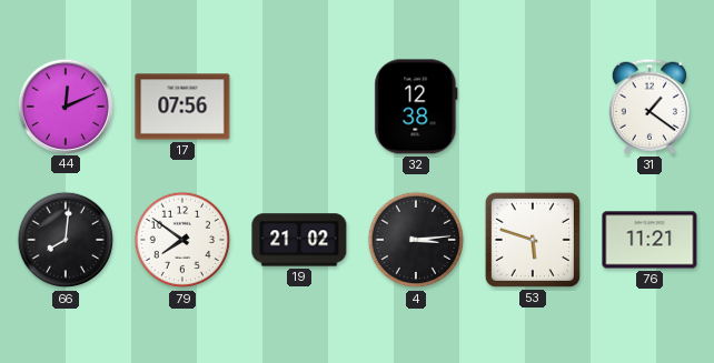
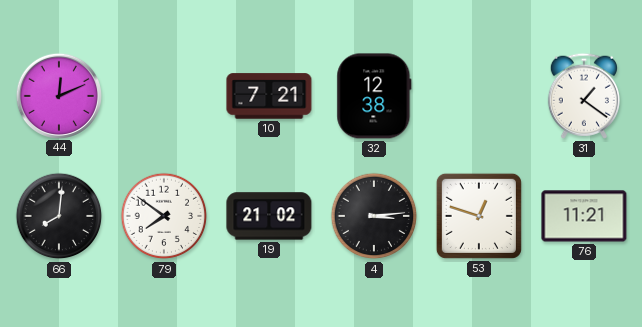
17: 07:56 -> none (182, 107)
10: none -> 7:21 (269, 96)
53: 5:48 -> 12:48 (479, 216)
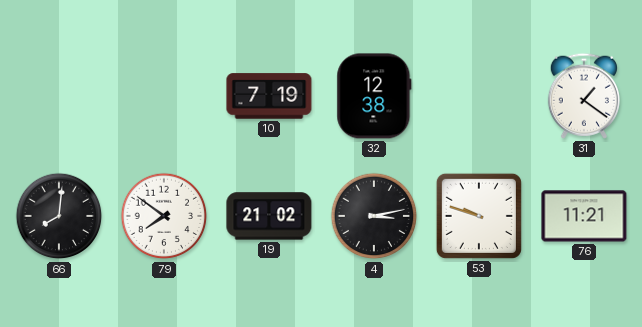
44: 12:11 -> none (58, 95)
10: 7:21 -> 7:19 (269, 96)
4: 3:14 -> 3:13 (374, 216)
53: 12:48 -> 9:48 (479, 216)
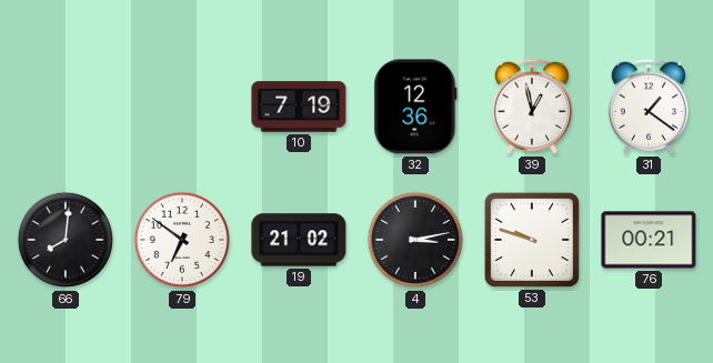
32: 12:38 -> 12:36 (415, 107)
39: none -> 12:58 (532, 107)
79: 7:51 -> 6:51 (182, 240)
76: 11:21 -> 00:21 (649, 240)
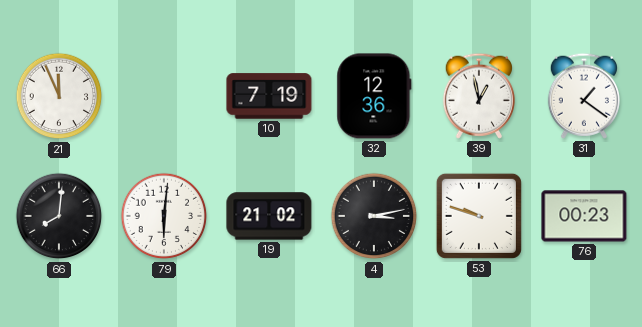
21: none -> 11:56 (59, 96)
79: 6:51 -> 6:01 (164, 216)
76: 00:21 -> 00:23 (584, 216)
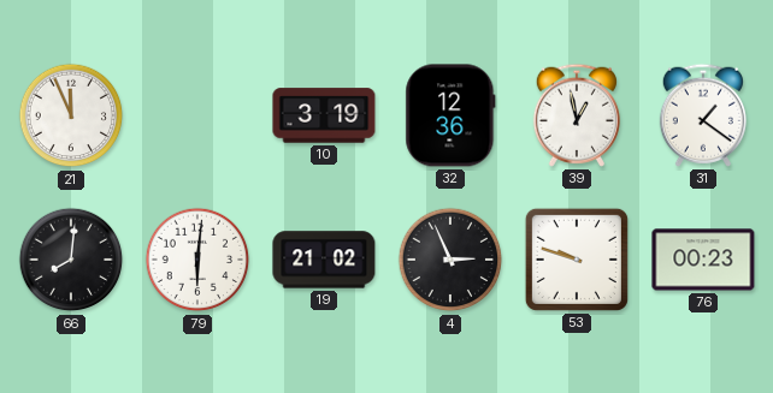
10: 7:19 -> 3:19 (324, 115)
4: 3:13 -> 2:56 (450, 260)
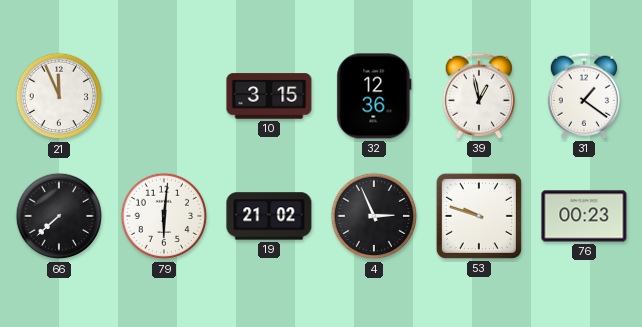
10: 3:19 -> 3:15 (269, 96)
66: 8:01 -> 7:38 (59, 216)
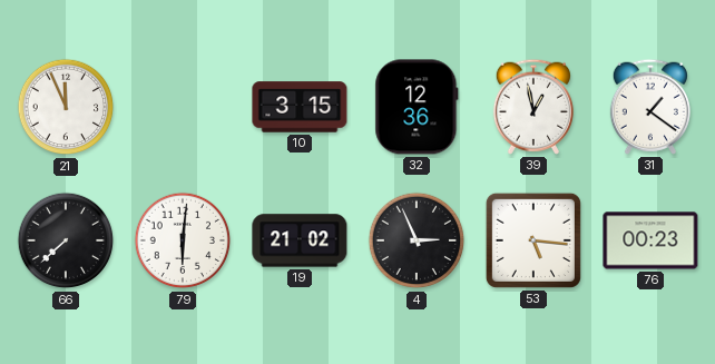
53: 9:48 -> 5:16 (533, 240)
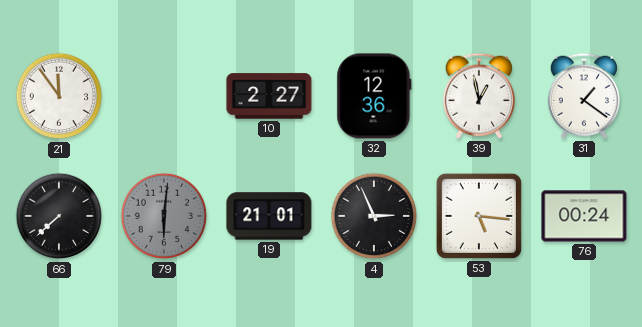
21: 11:56 -> 11:54 (59, 96)
10: 3:15 -> 2:27 (269, 96)
79 dial: white -> grey (164, 216)
19: 21:02 -> 21:01 (269, 216)
76: 00:23 -> 00:24 (584, 216)
